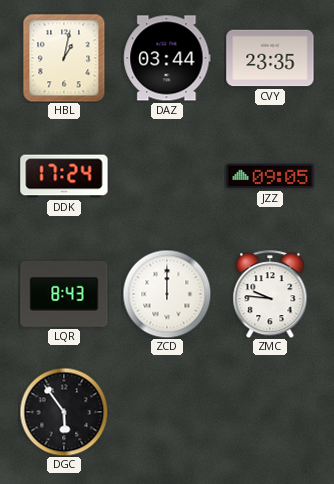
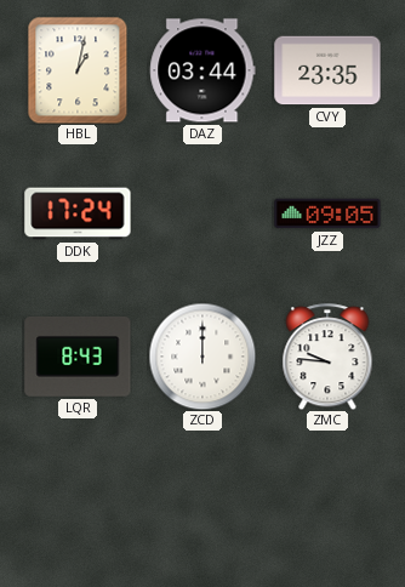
DGC: 5:54 -> none (64, 412)
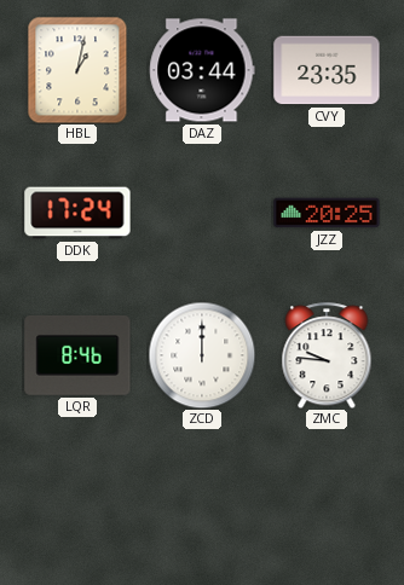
JZZ: 09:05 -> 20:25 (327, 213)
LQR: 8:43 -> 8:46 (77, 355)
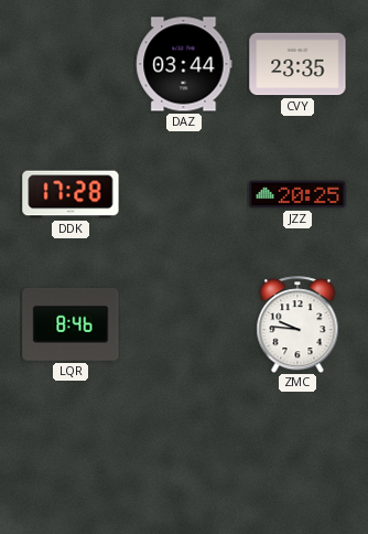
HBL: 1:02 -> none (77, 70)
DDK: 17:24 -> 17:28 (71, 194)
ZCD: 12:00 -> none (202, 355)
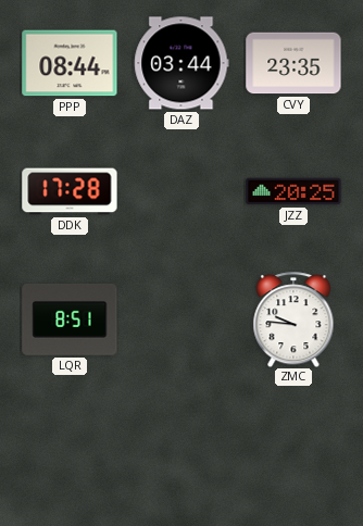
PPP: none -> 08:44 (70, 63)
LQR: 8:46 -> 8:51 (70, 320)
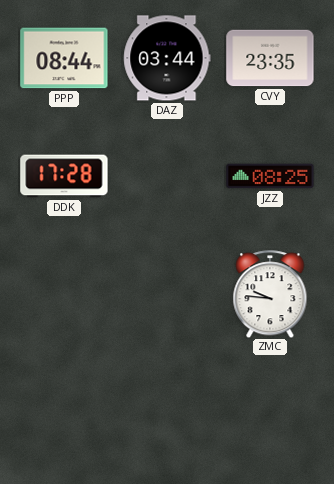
JZZ: 20:25 -> 08:25 (270, 176)
LQR: 8:51 -> none (70, 320)
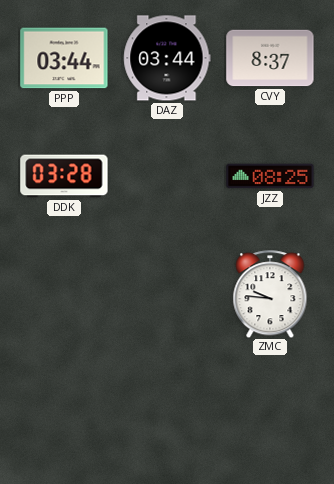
PPP: 08:44 -> 03:44 (64, 58)
CVY: 23:35 -> 8:37 (270, 58)
DDK: 17:28 -> 03:28 (64, 176)
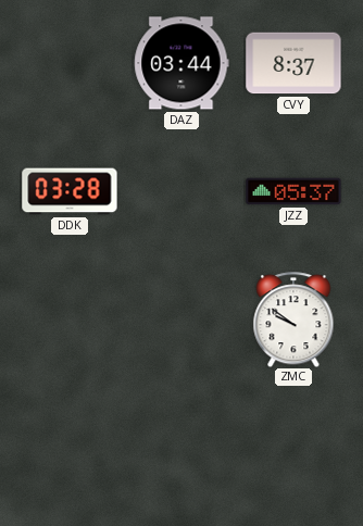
PPP: 03:44 -> none (64, 58)
JZZ: 08:25 -> 05:37 (293, 191)
ZMC: 9:46 -> 9:51 (293, 320)
